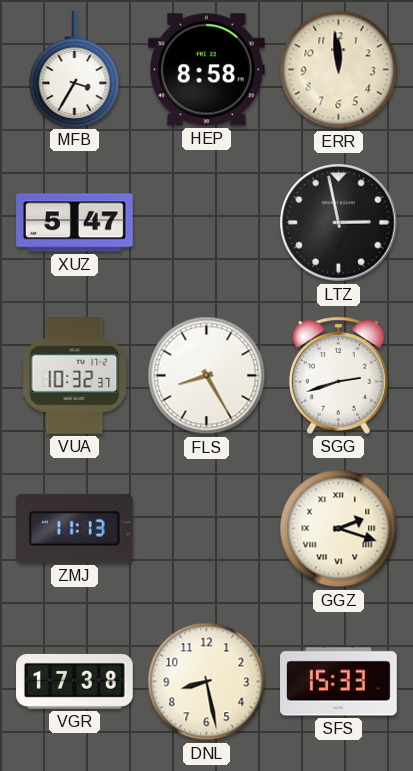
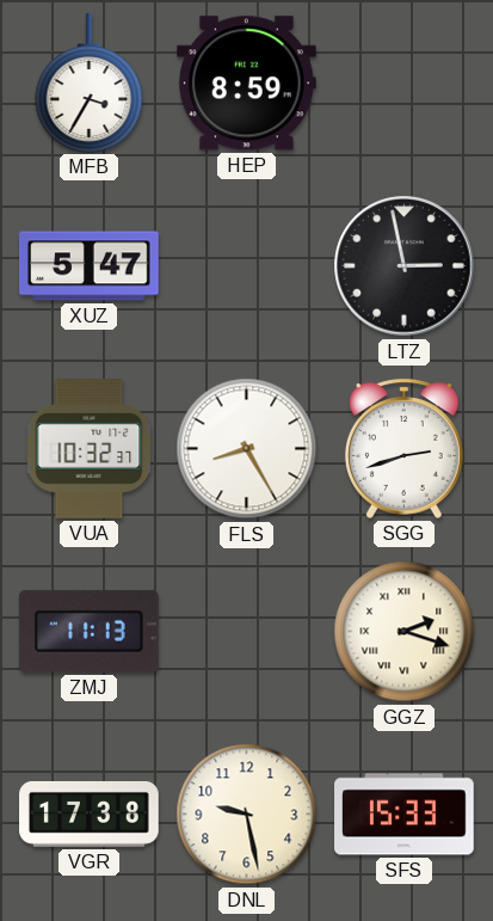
HEP: 8:58 -> 8:59 (247, 84)
ERR: 11:59 -> none (339, 70)
DNL: 8:28 -> 9:28 (247, 815)
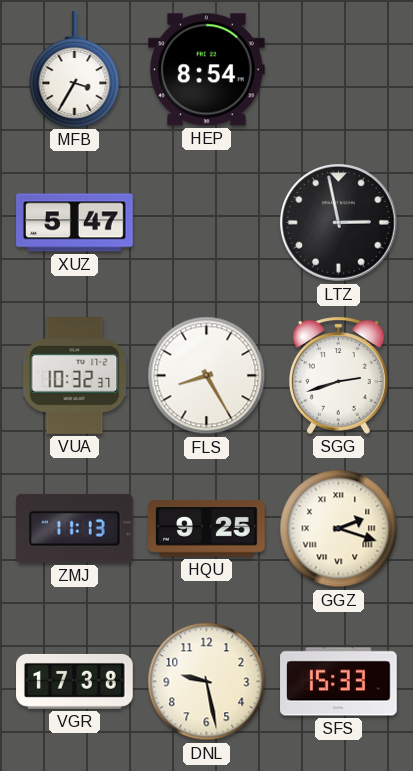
HEP: 8:59 -> 8:54 (207, 70)
HQU: none -> 9:25 (207, 529)
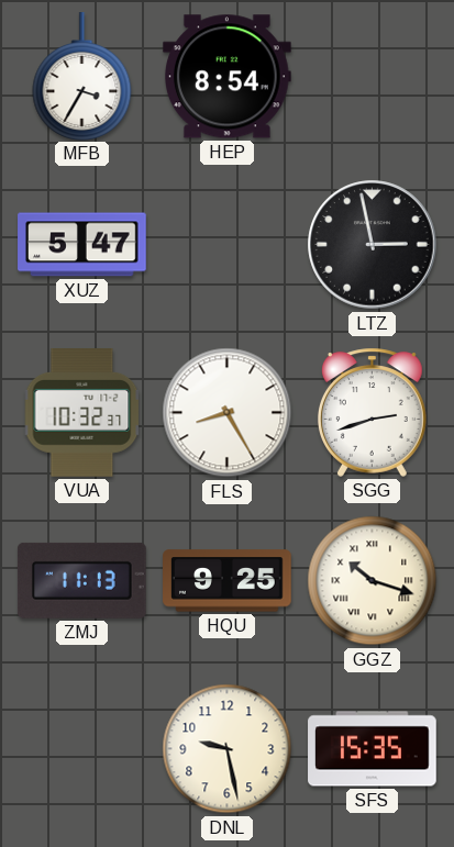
GGZ: 2:18 -> 10:18 (373, 581)
VGR: 17:38 -> none (75, 681)
SFS: 15:33 -> 15:35 (373, 749)
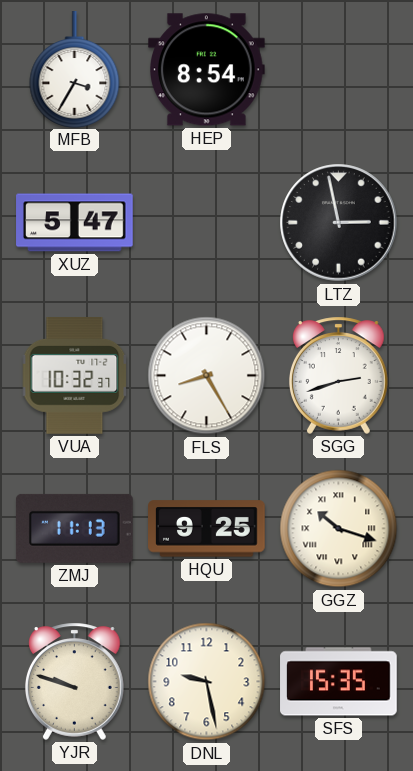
YJR: none -> 9:48 (74, 681)
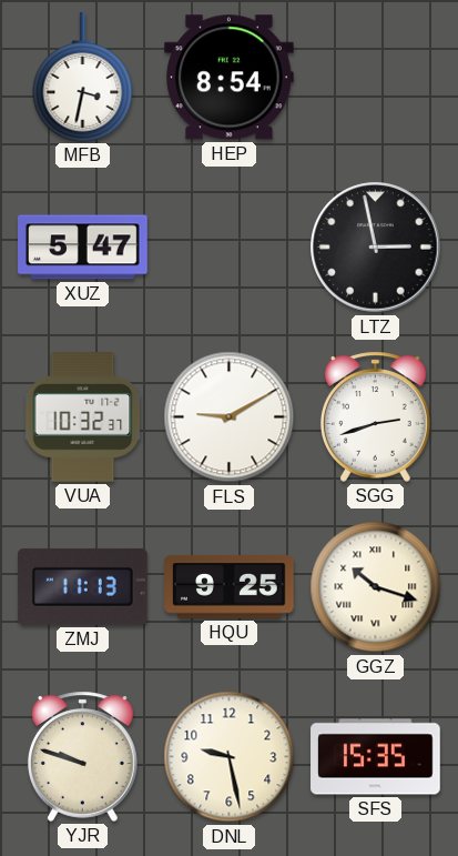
MFB: 3:35 -> 3:32 (83, 77)
FLS: 8:25 -> 9:10 (230, 417)
